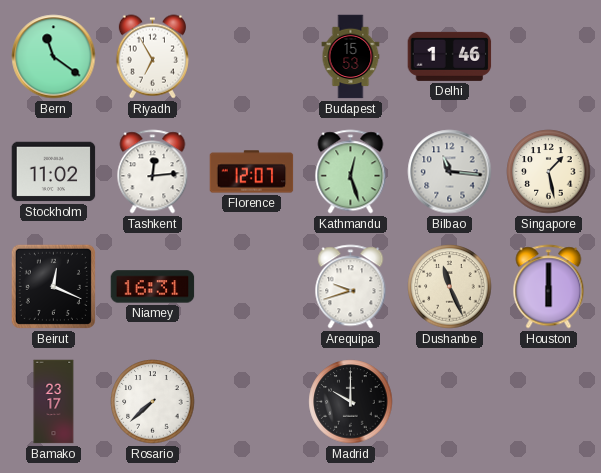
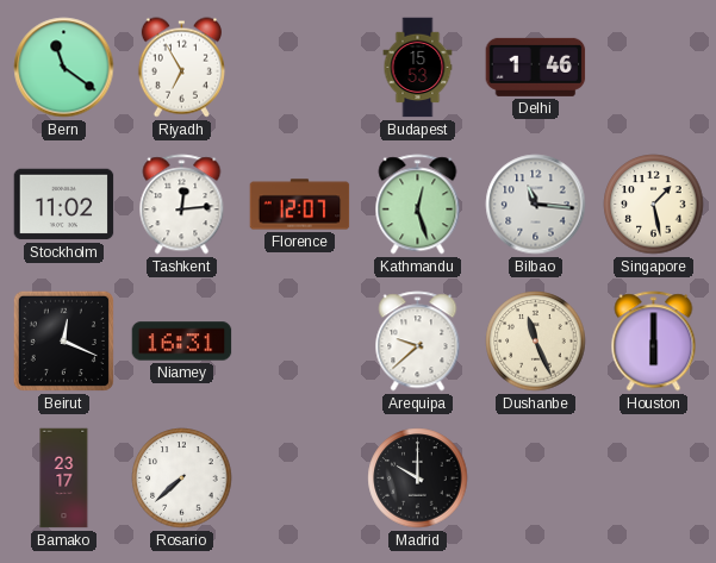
Arequipa: 9:42 -> 9:38 (418, 342)
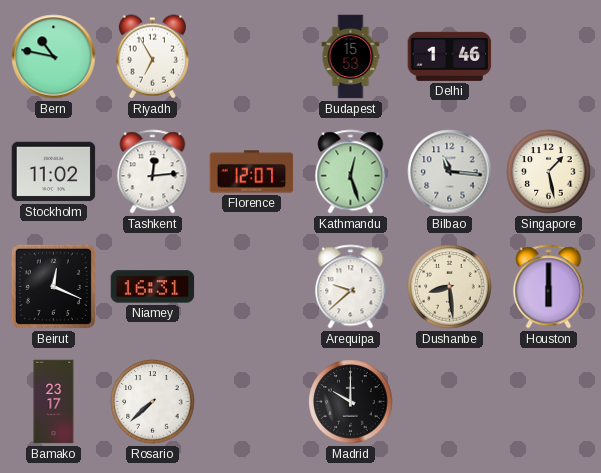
Bern: 11:21 -> 10:47 (54, 57)
Dushanbe: 11:26 -> 8:29 (450, 287)
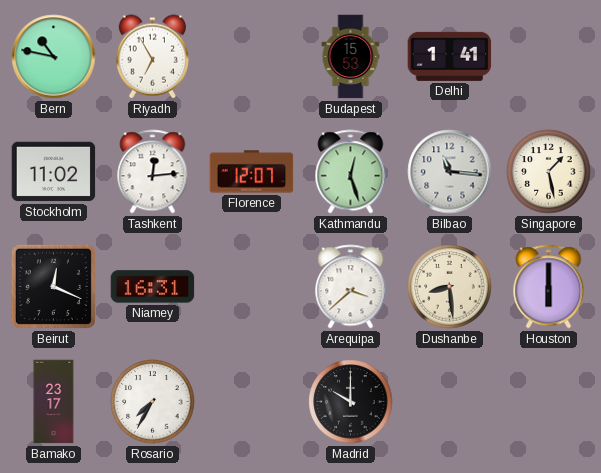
Delhi: 1:46 -> 1:41 (450, 56)
Arequipa: 9:38 -> 3:38 (351, 287)
Rosario: 7:38 -> 7:35 (153, 402)
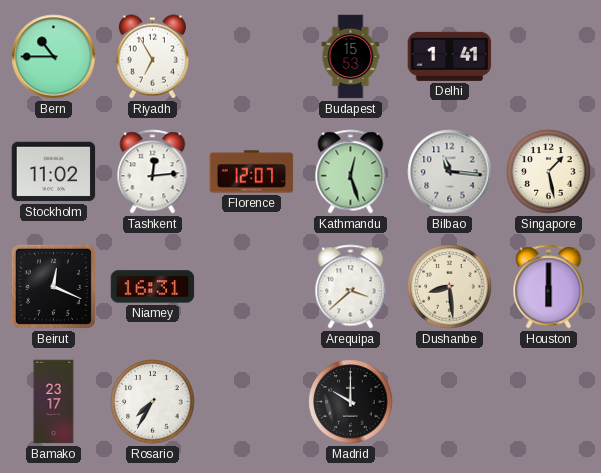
Bern: 10:47 -> 10:45 (54, 57)
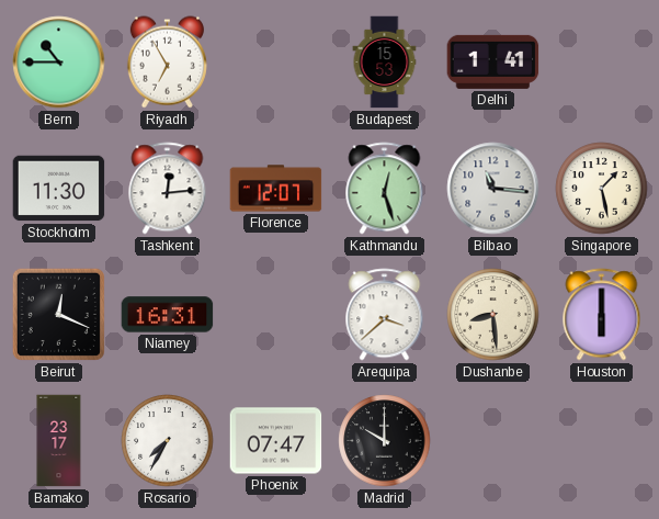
Stockholm: 11:02 -> 11:30 (59, 189)
Phoenix: none -> 07:47 (276, 441)
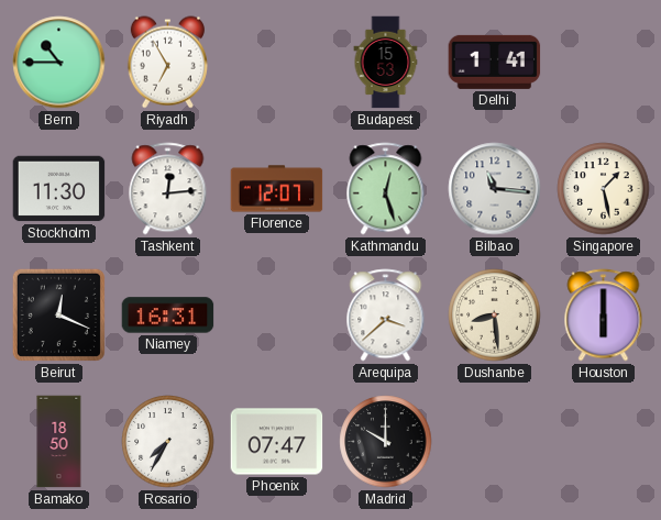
Bamako: 23:17 -> 18:50 (59, 442)
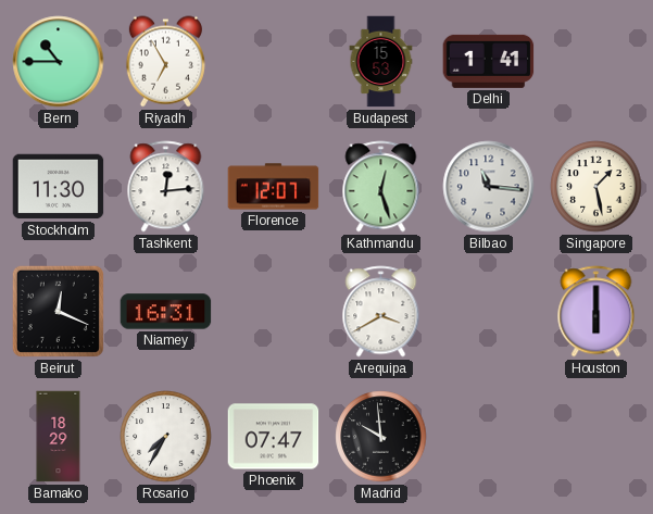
Arequipa: 3:38 -> 3:40 (381, 312)
Dushanbe: 8:29 -> none (495, 316)
Bamako: 18:50 -> 18:29 (59, 437)
Madrid: 10:00 -> 9:59 (381, 437)
